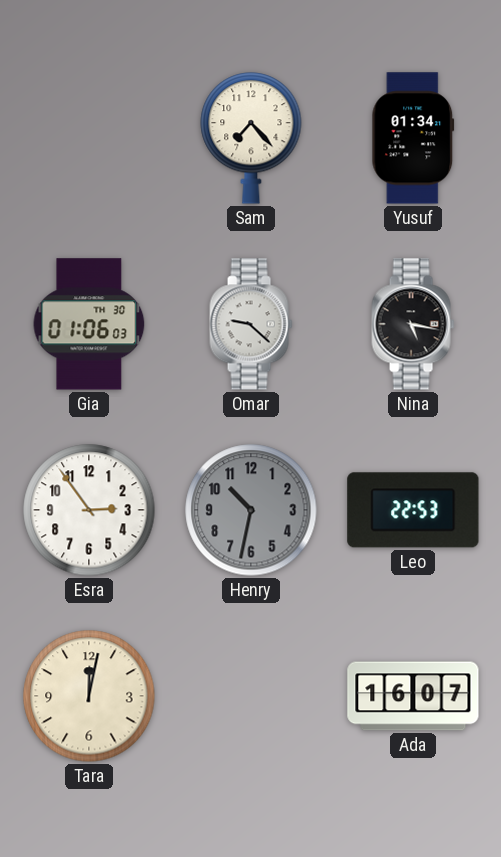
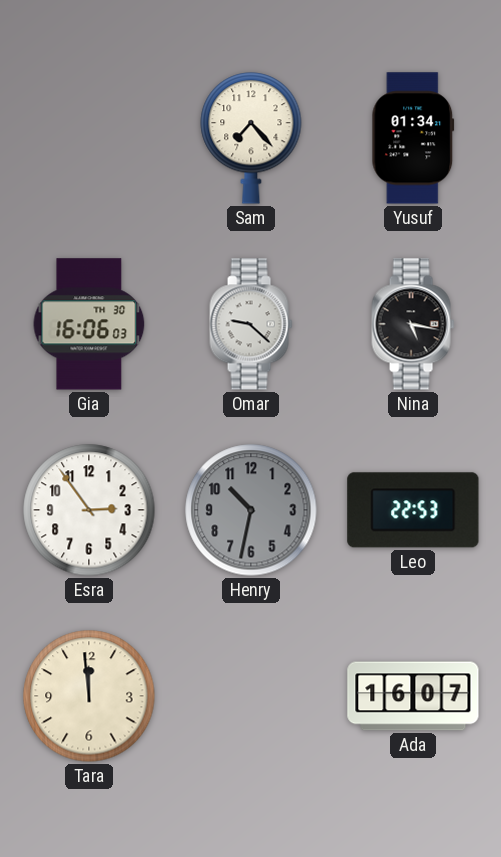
Gia: 01:06 -> 16:06 (89, 324)
Tara: 12:02 -> 11:59 (89, 696)
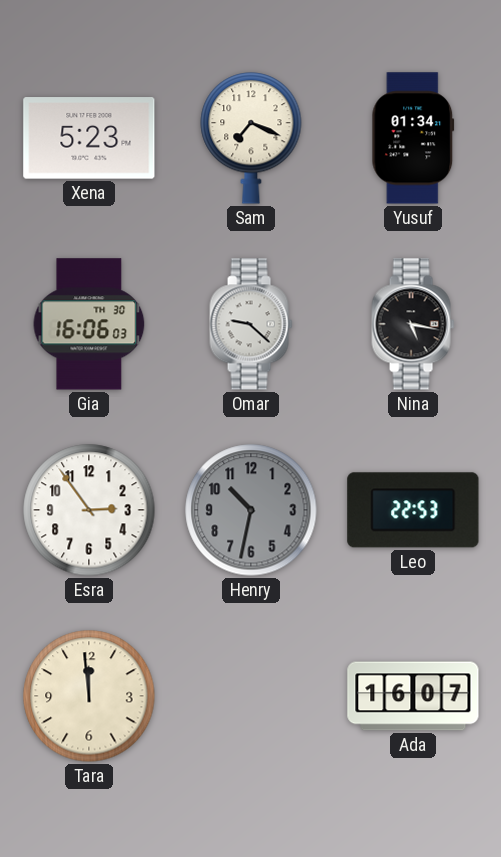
Xena: none -> 5:23 (89, 138)
Sam: 7:23 -> 7:19 (251, 138)
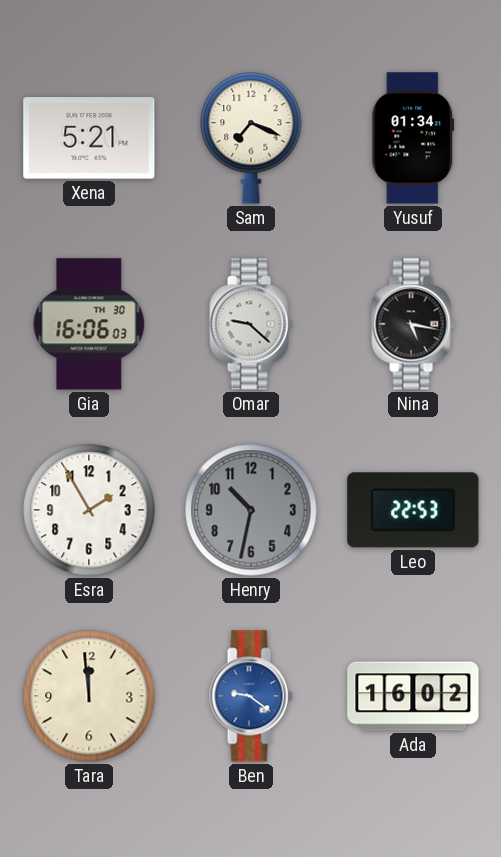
Xena: 5:23 -> 5:21 (89, 138)
Esra: 2:54 -> 1:55 (89, 510)
Ben: none -> 9:21 (251, 696)
Ada: 16:07 -> 16:02 (413, 696)
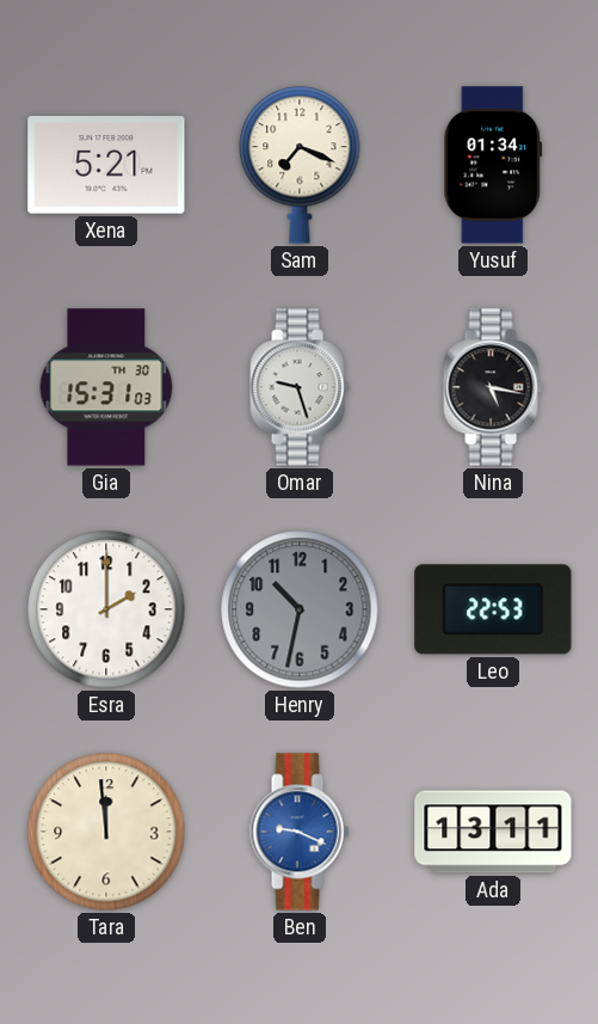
Gia: 16:06 -> 15:31 (106, 387)
Omar: 9:22 -> 9:27 (300, 387)
Esra: 1:55 -> 2:00 (106, 609)
Ben: 9:21 -> 9:19 (300, 832)
Ada: 16:02 -> 13:11 (493, 832)
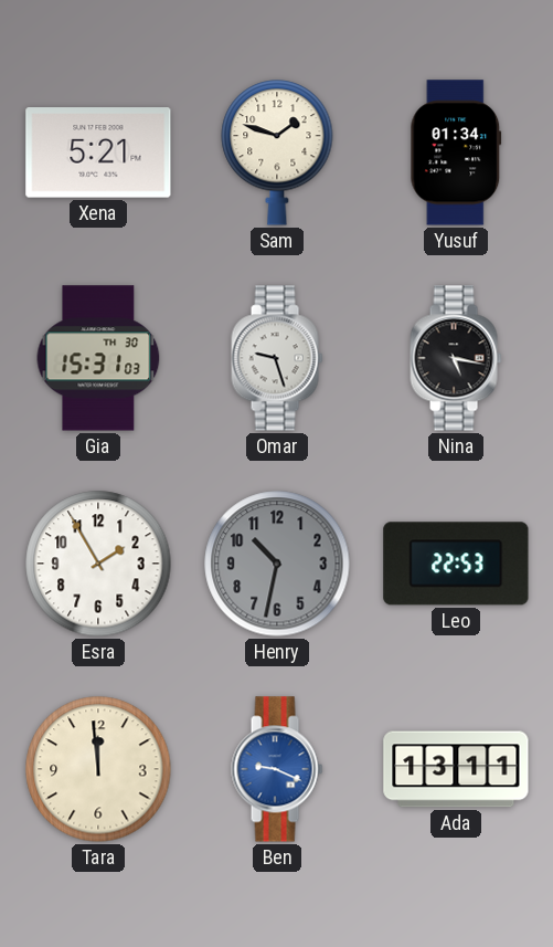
Sam: 7:19 -> 1:48 (277, 152)
Esra: 2:00 -> 1:55 (98, 564)
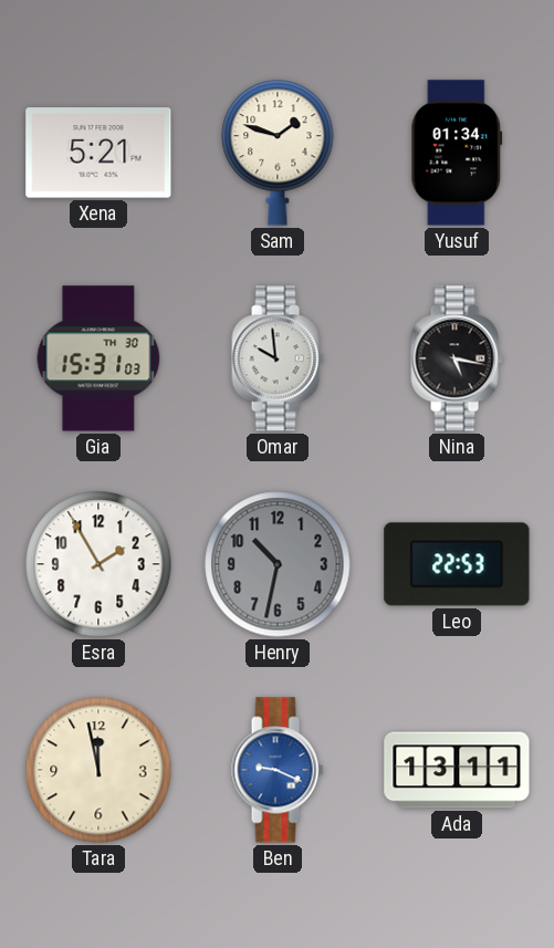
Omar: 9:27 -> 9:59 (278, 358)
Tara: 11:59 -> 11:58 (98, 770)
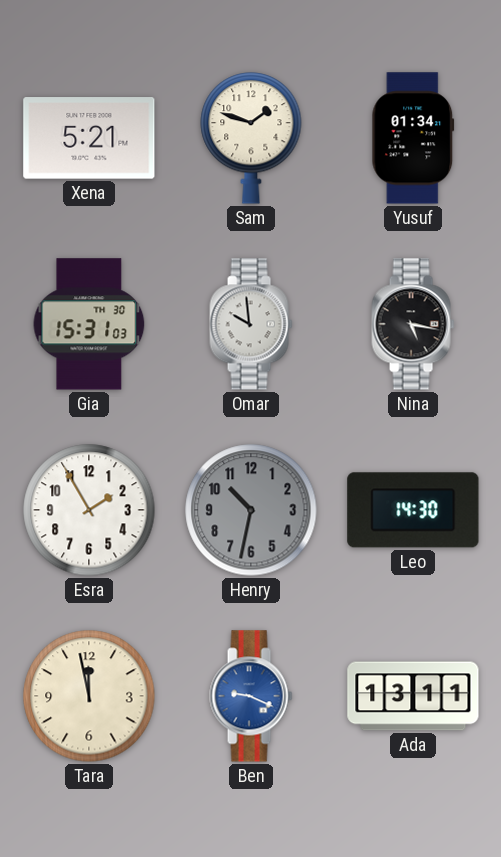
Leo: 22:53 -> 14:30 (413, 510)
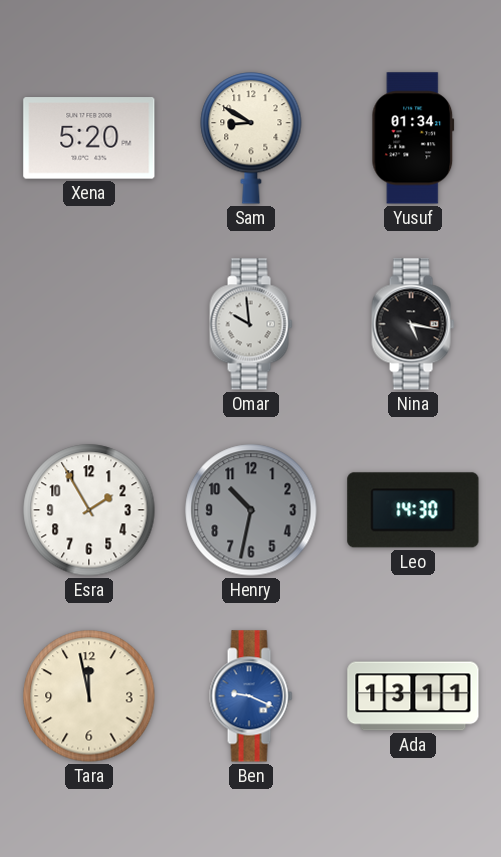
Xena: 5:21 -> 5:20 (89, 138)
Sam: 1:48 -> 8:50 (251, 138)
Gia: 15:31 -> none (89, 324)
